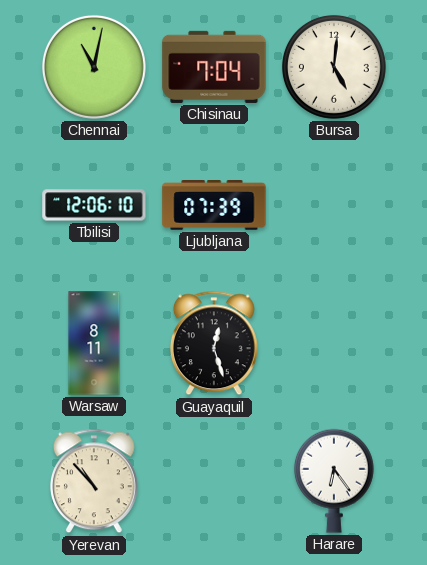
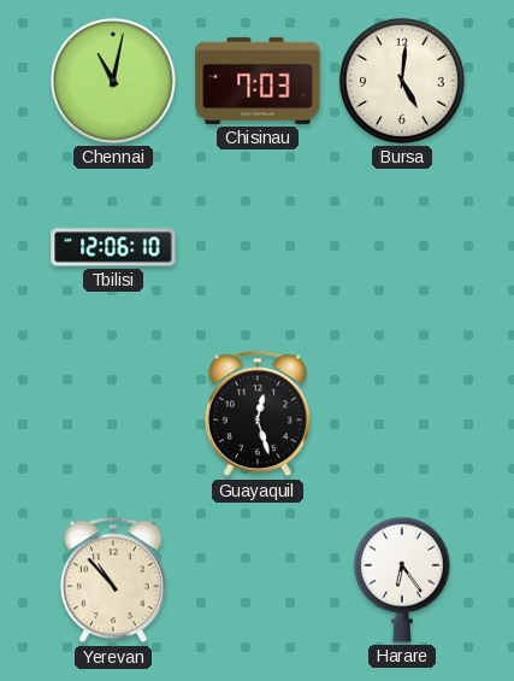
Chisinau: 7:04 -> 7:03 (258, 81)
Ljubljana: 07:39 -> none (214, 206)
Warsaw: 8:11 -> none (94, 343)
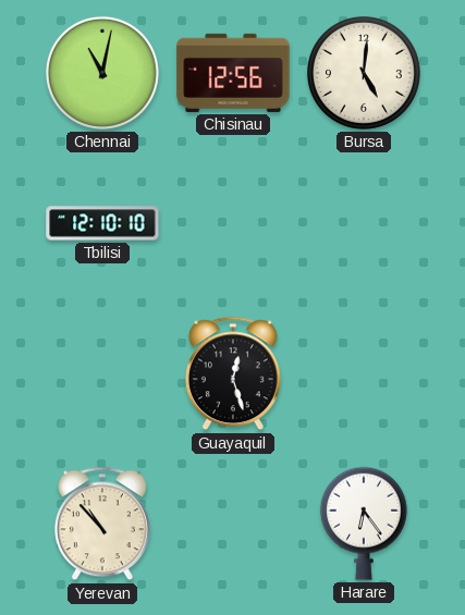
Chisinau: 7:03 -> 12:56 (233, 73)
Tbilisi: 12:06 -> 12:10 (102, 223)
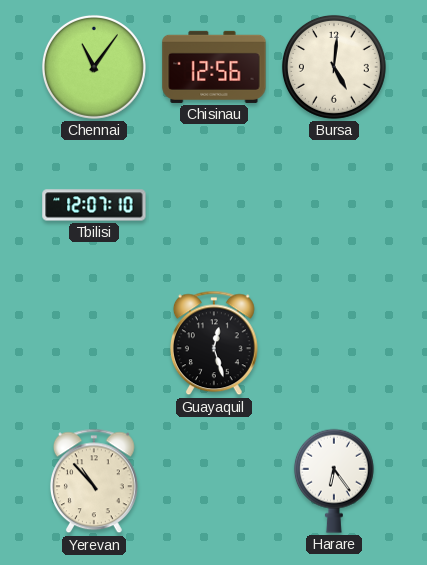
Chennai: 11:02 -> 11:06 (94, 67)
Tbilisi: 12:10 -> 12:07 (94, 205)
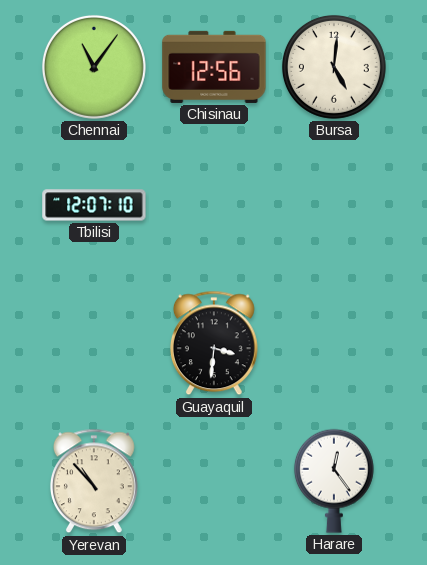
Guayaquil: 12:27 -> 3:31 (214, 343)
Harare: 6:24 -> 12:24 (334, 481)
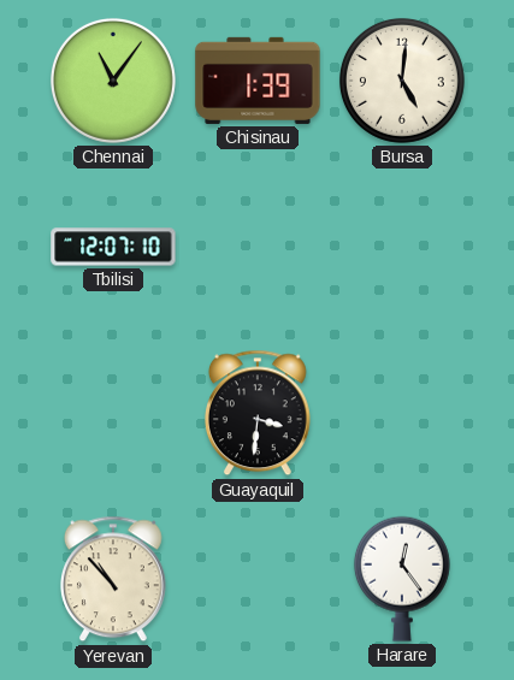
Chisinau: 12:56 -> 1:39 (258, 81)
